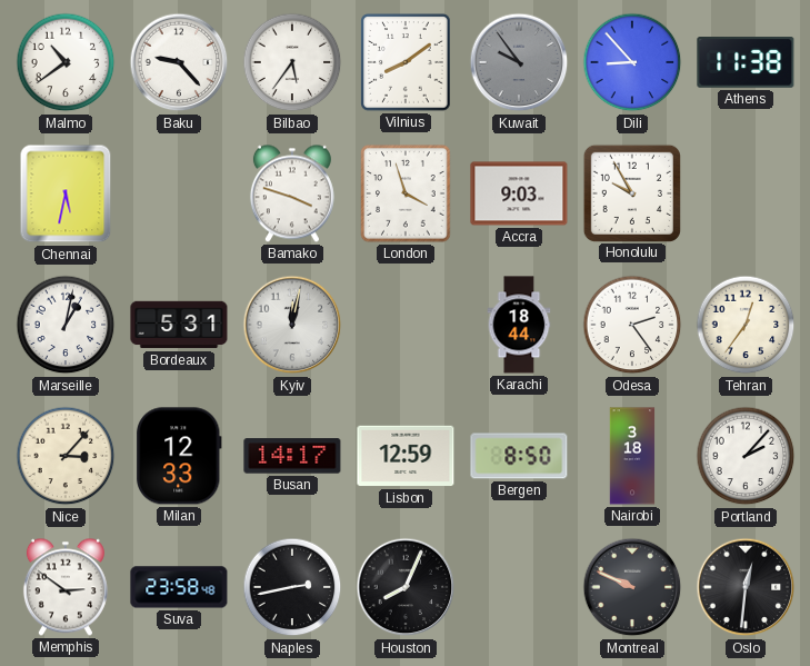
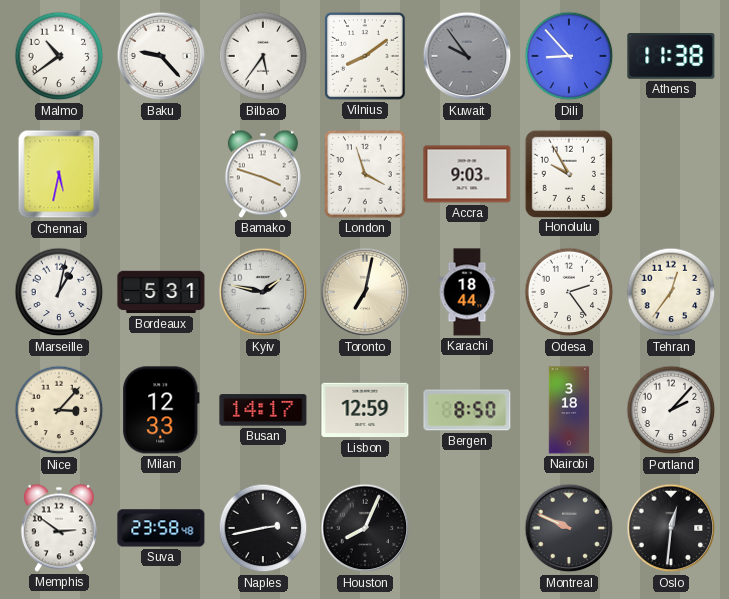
Kyiv: 12:02 -> 1:47 (263, 292)
Toronto: none -> 7:02 (365, 292)
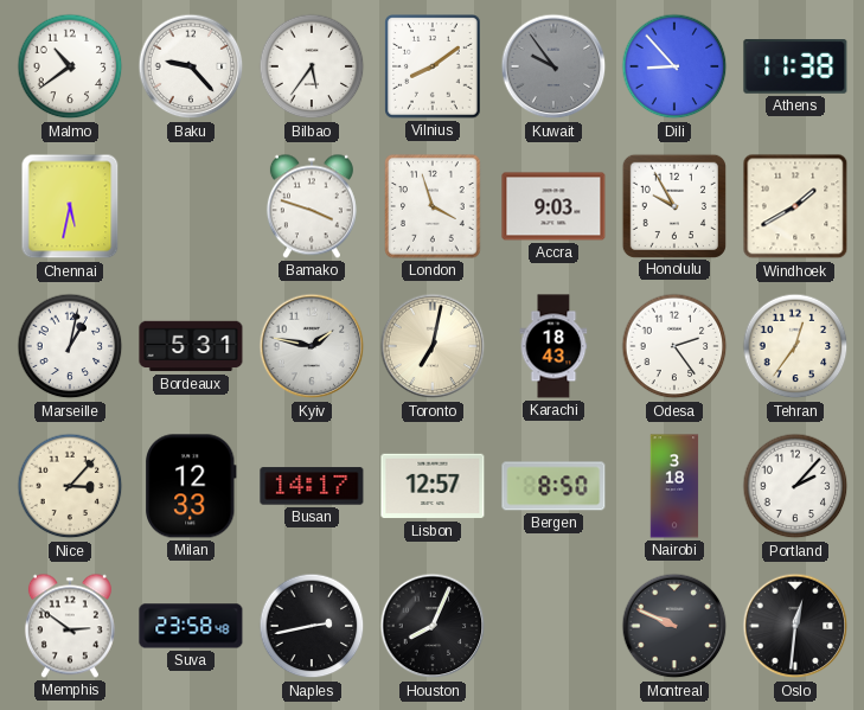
Windhoek: none -> 1:40 (795, 206)
Karachi: 18:44 -> 18:43 (553, 346)
Lisbon: 12:59 -> 12:57 (433, 486)
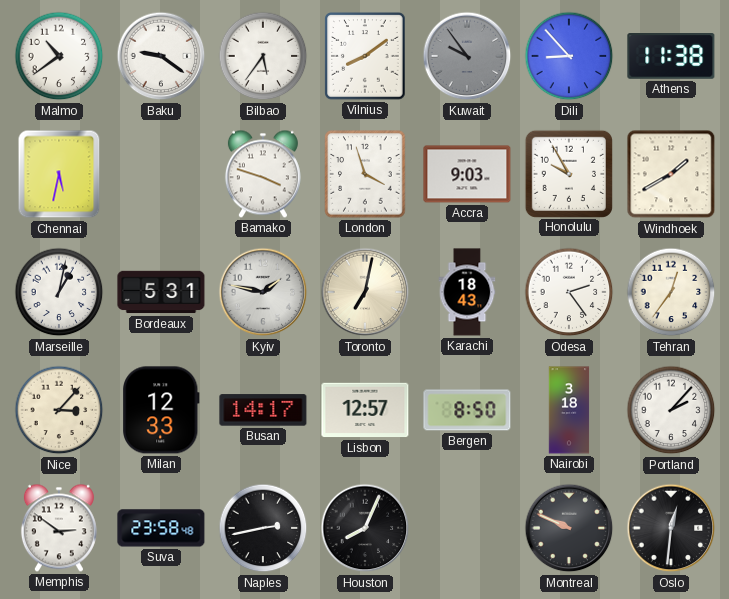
Baku: 9:23 -> 9:21 (161, 56)
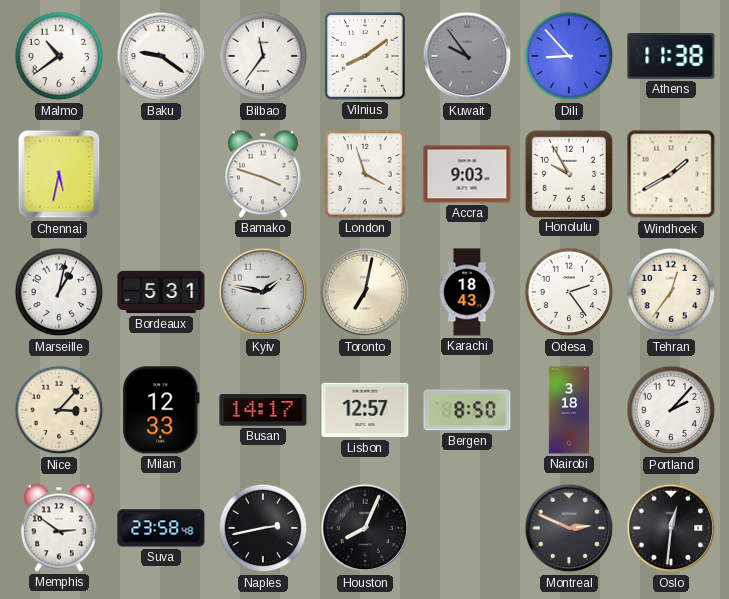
Bilbao: 5:36 -> 11:36 (263, 56)
Montreal: 9:49 -> 2:49 (569, 528)
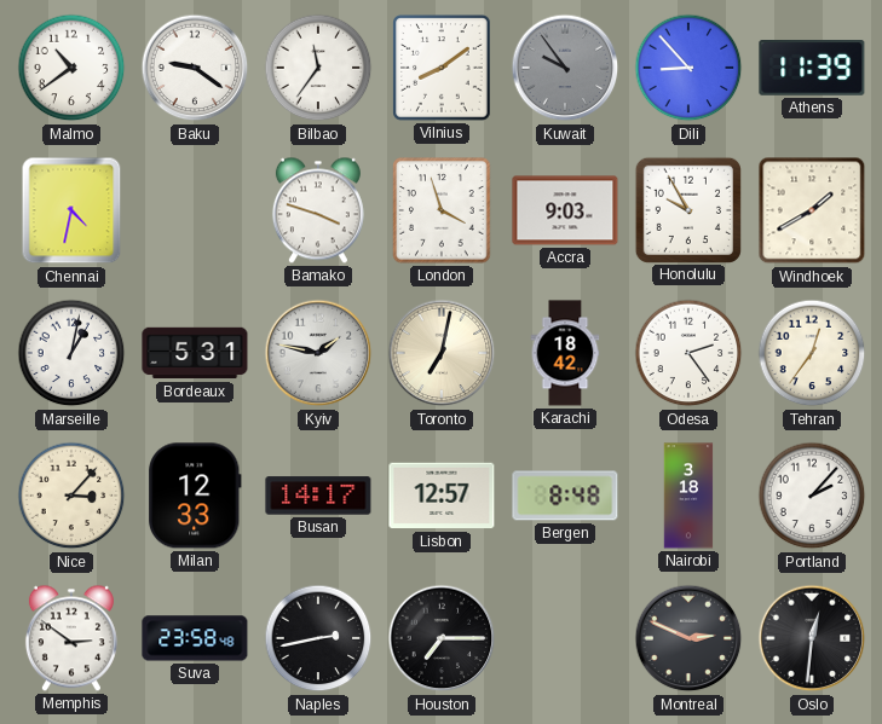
Athens: 11:38 -> 11:39 (812, 69)
Chennai: 5:32 -> 4:32 (71, 210)
Karachi: 18:43 -> 18:42 (565, 353)
Bergen: 8:50 -> 8:48 (565, 496)
Houston: 8:04 -> 7:15 (442, 638)
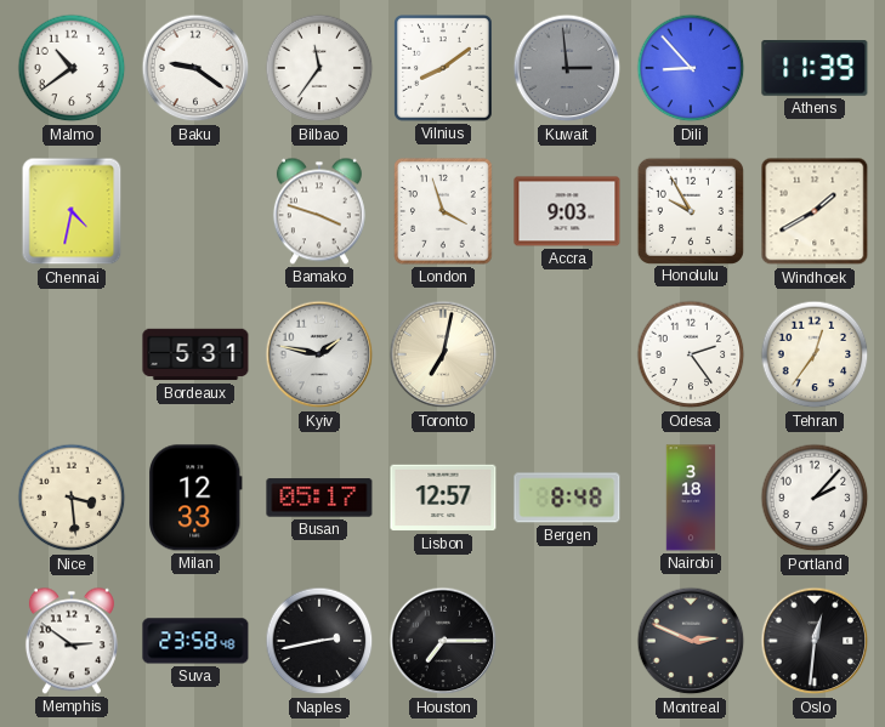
Kuwait: 9:54 -> 2:59 (567, 68)
Marseille: 1:02 -> none (71, 353)
Karachi: 18:42 -> none (565, 353)
Nice: 3:07 -> 3:29 (72, 498)
Busan: 14:17 -> 05:17 (319, 498)
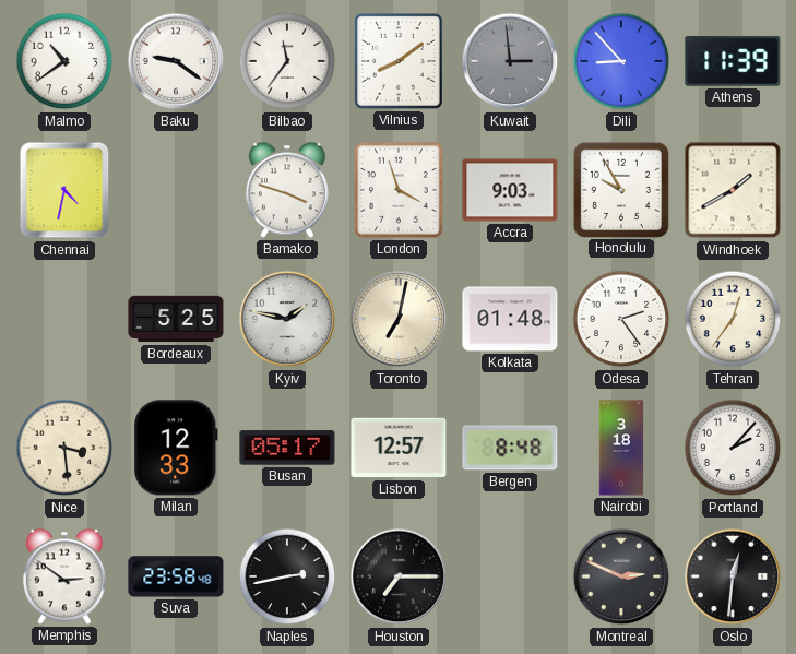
Bordeaux: 5:31 -> 5:25 (176, 319)
Kolkata: none -> 01:48 (510, 319)
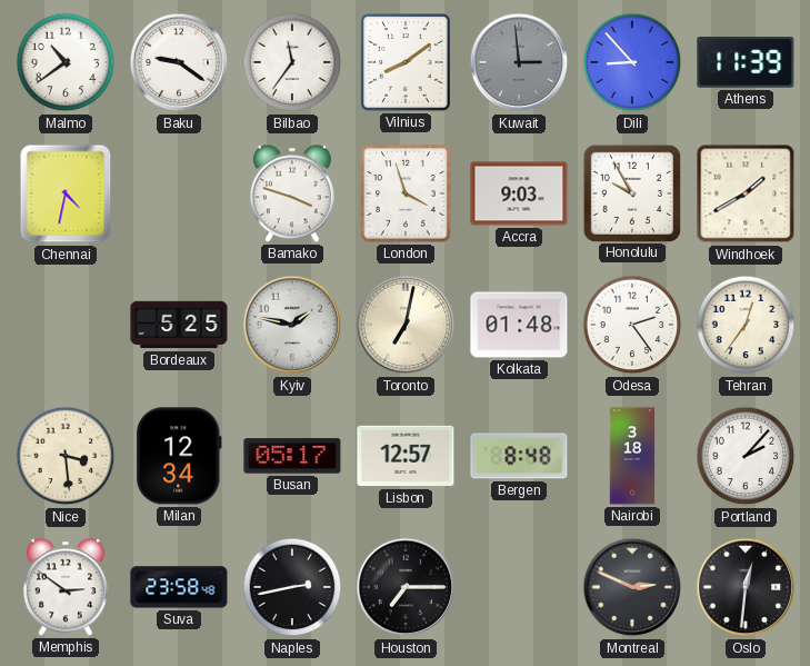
Milan: 12:33 -> 12:34 (179, 456)
